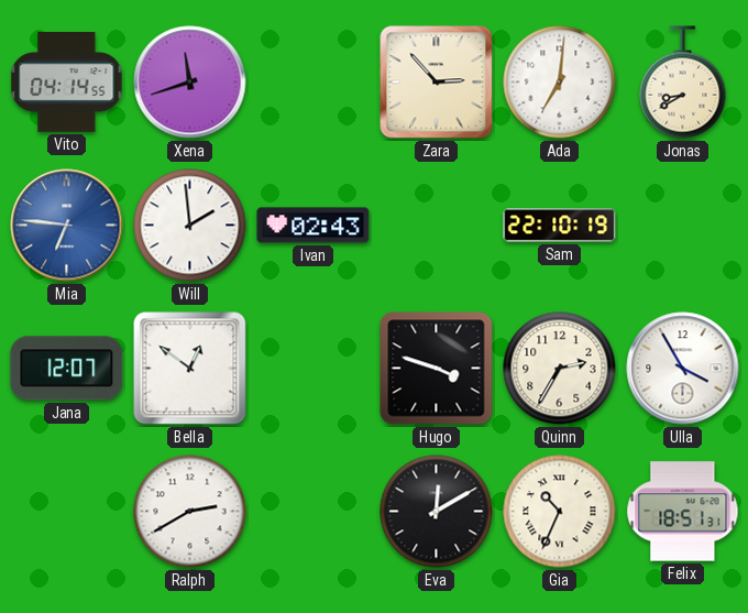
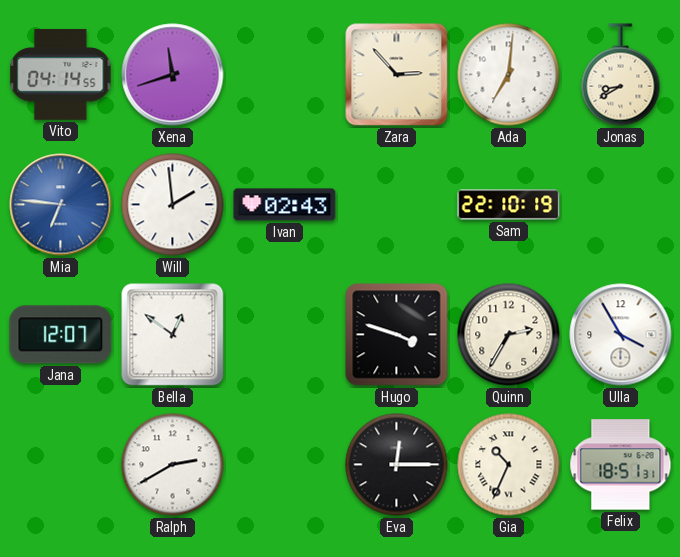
Eva: 12:10 -> 12:15 (397, 465)
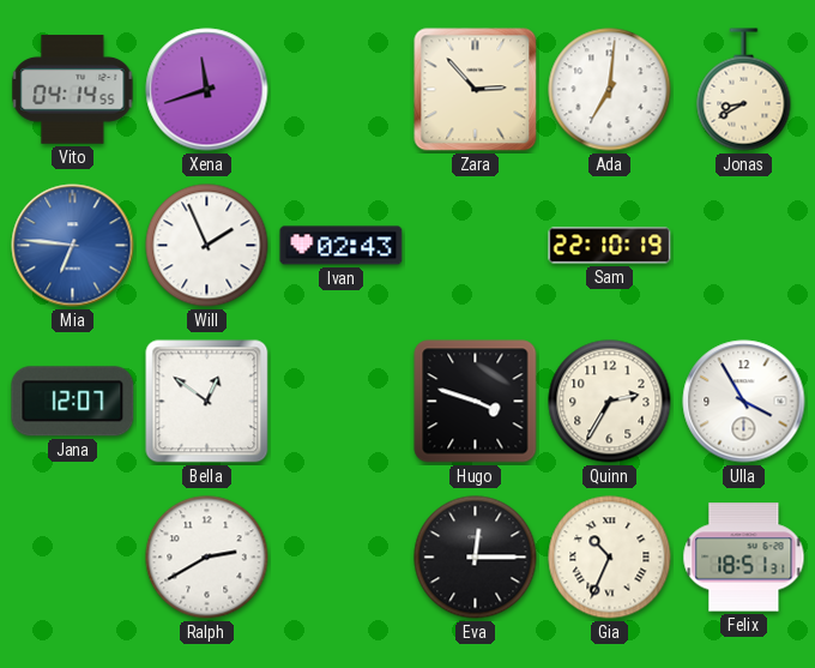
Will: 1:59 -> 1:56 (207, 246)
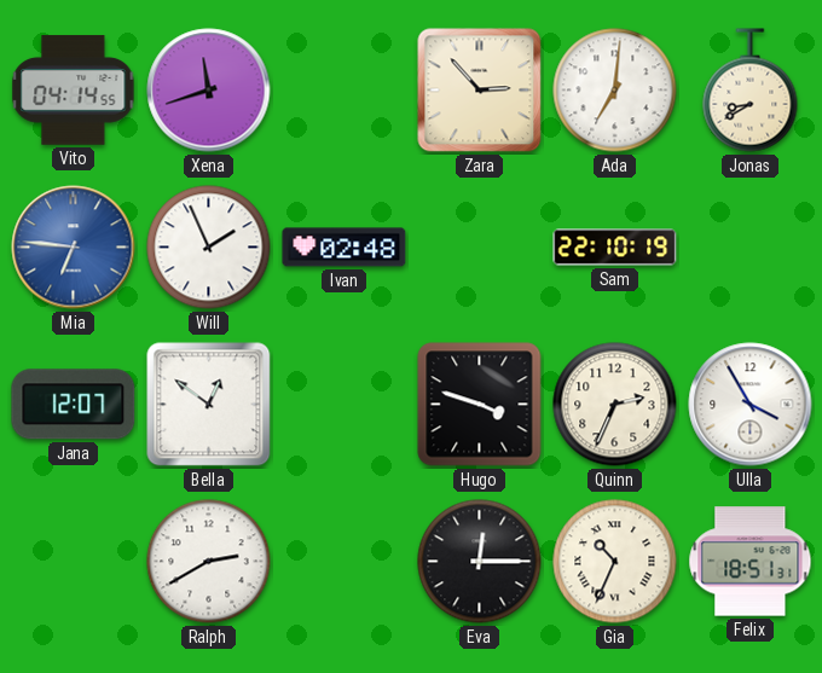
Ivan: 02:43 -> 02:48 (345, 248)
Quinn: 2:35 -> 2:34 (615, 405)
